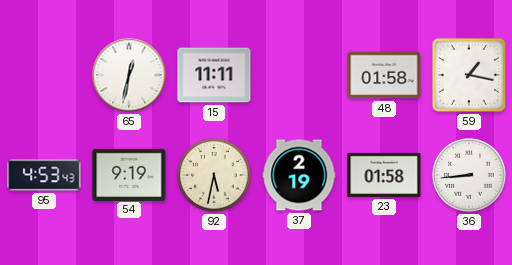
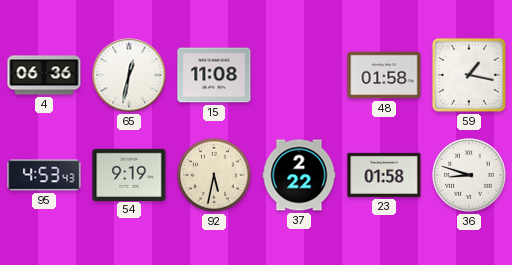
4: none -> 06:36 (44, 75)
15: 11:11 -> 11:08 (214, 75)
37: 2:19 -> 2:22 (299, 175)
36: 8:44 -> 8:48 (469, 175)
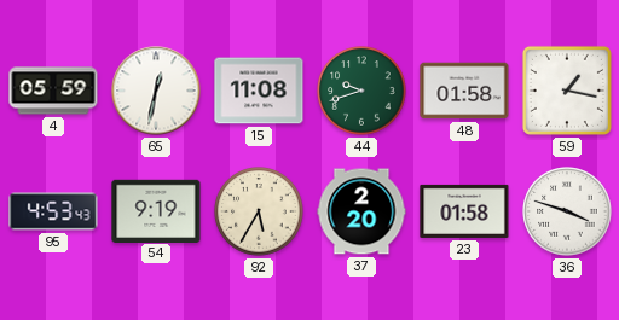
4: 06:36 -> 05:59 (53, 91)
44: none -> 9:42 (361, 91)
92: 5:32 -> 5:35 (259, 211)
37: 2:22 -> 2:20 (361, 211)
36: 8:48 -> 3:48 (567, 211)
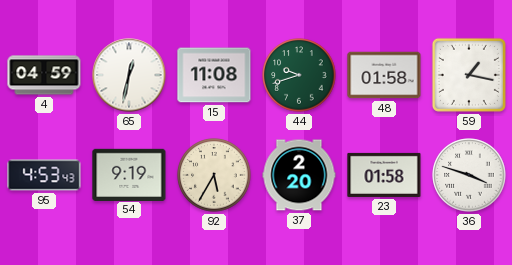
4: 05:59 -> 04:59 (44, 75)
